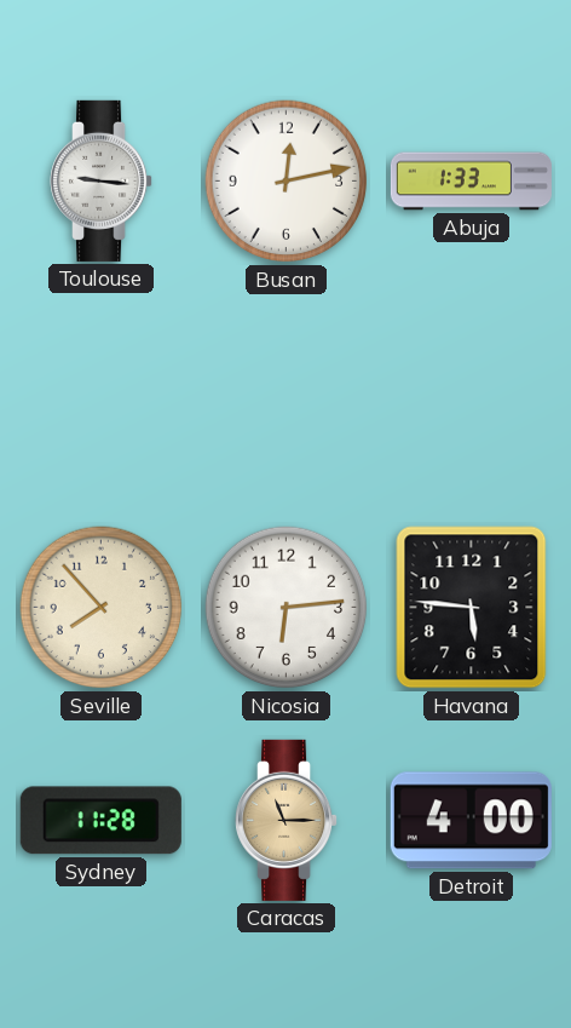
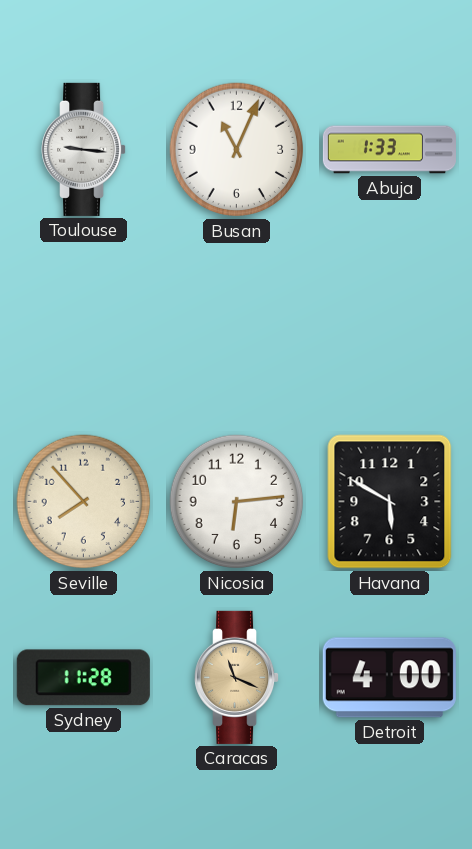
Busan: 12:13 -> 11:04 (237, 150)
Havana: 5:46 -> 5:50 (390, 502)
Caracas: 11:15 -> 11:19 (237, 677)
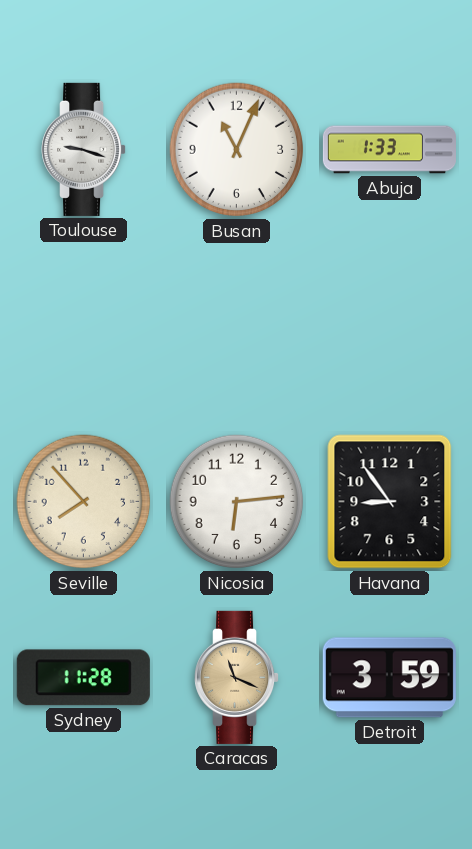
Toulouse: 9:16 -> 9:18 (84, 149)
Havana: 5:50 -> 8:54 (390, 502)
Detroit: 4:00 -> 3:59 (389, 678)
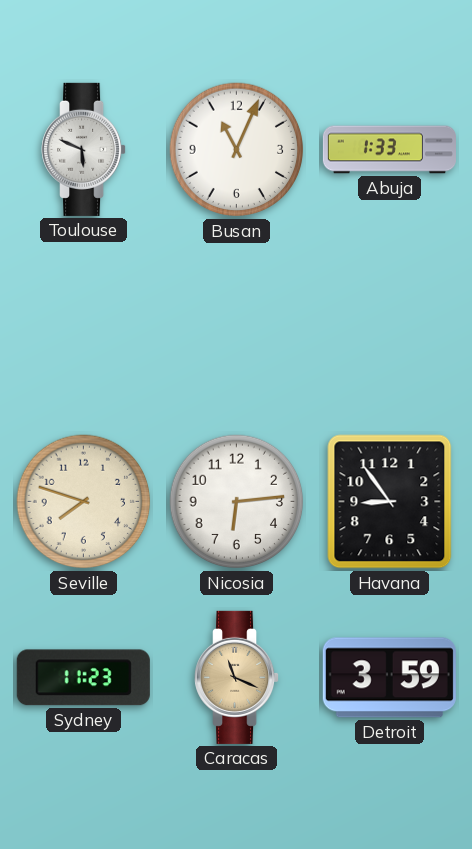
Toulouse: 9:18 -> 5:49 (84, 149)
Seville: 7:53 -> 7:48 (84, 502)
Sydney: 11:28 -> 11:23 (83, 678)
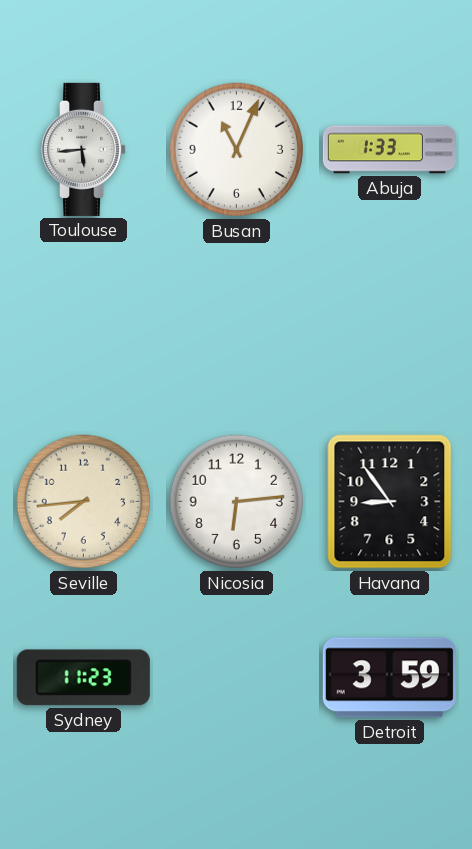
Toulouse: 5:49 -> 5:44 (84, 149)
Seville: 7:48 -> 7:44 (84, 502)
Caracas: 11:19 -> none (237, 677)
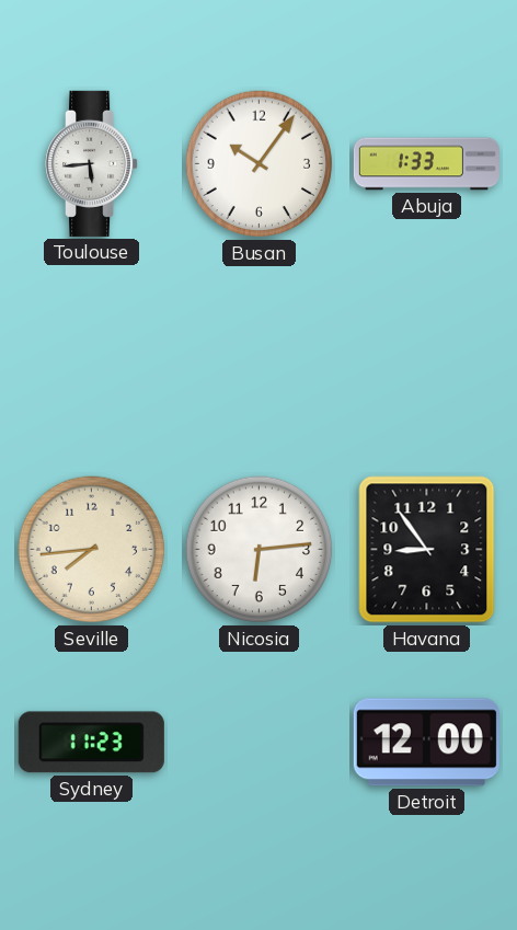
Busan: 11:04 -> 10:06 (260, 164)
Detroit: 3:59 -> 12:00 (426, 743)
